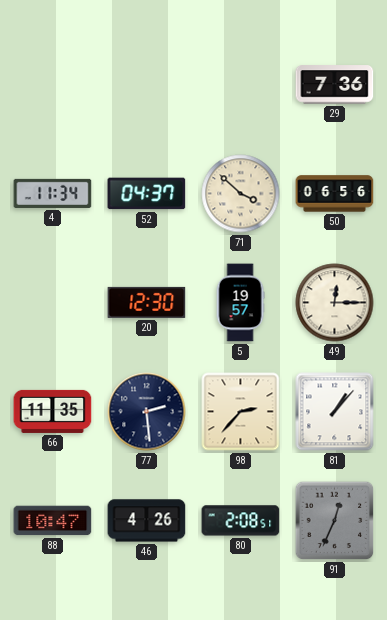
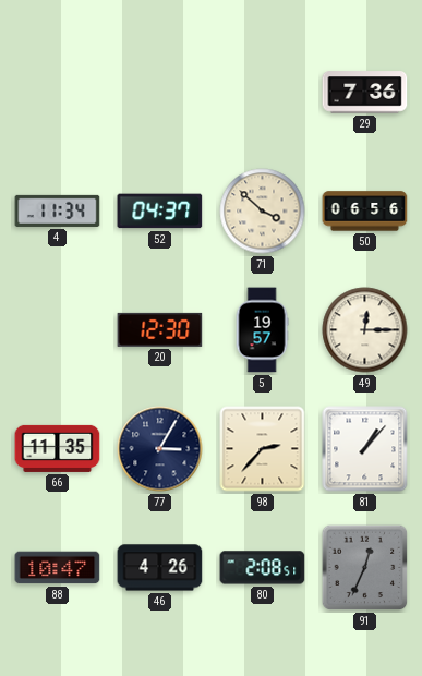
77: 2:29 -> 3:05 (160, 449)
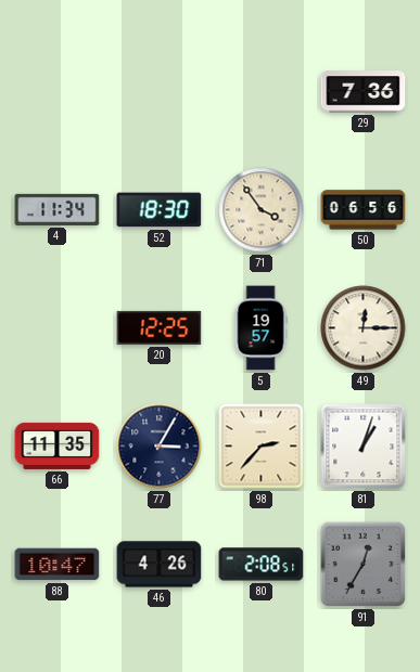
52: 04:37 -> 18:30 (160, 210)
71: 3:52 -> 3:54 (262, 210)
20: 12:30 -> 12:25 (160, 327)
81: 1:07 -> 1:03 (364, 447)
91: 12:34 -> 12:35 (364, 565)
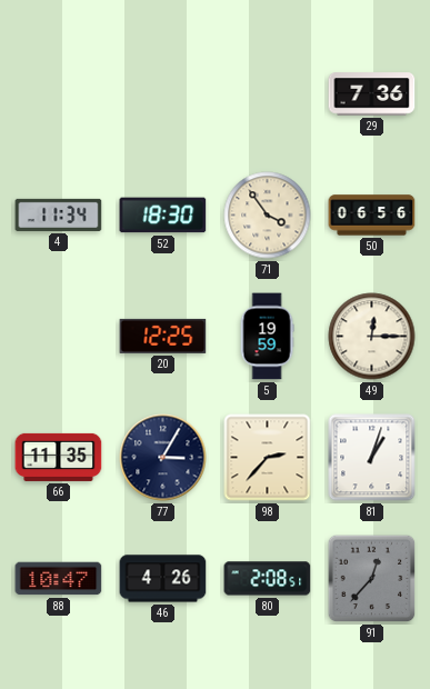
5: 19:57 -> 19:59 (267, 337)
91: 12:35 -> 12:37 (372, 579)
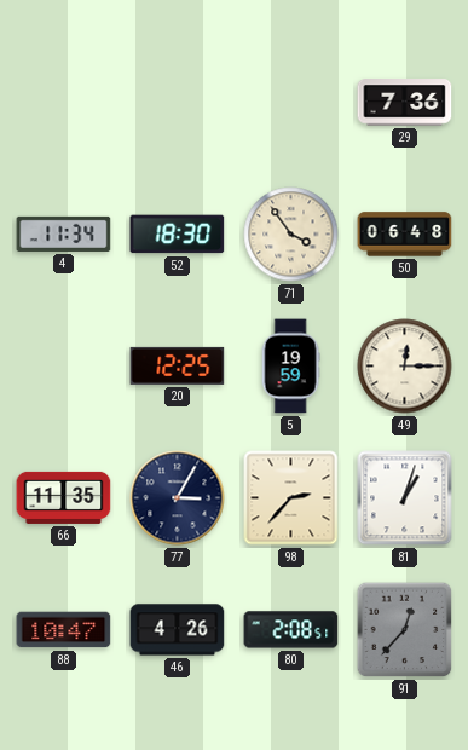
50: 06:56 -> 06:48 (405, 235)
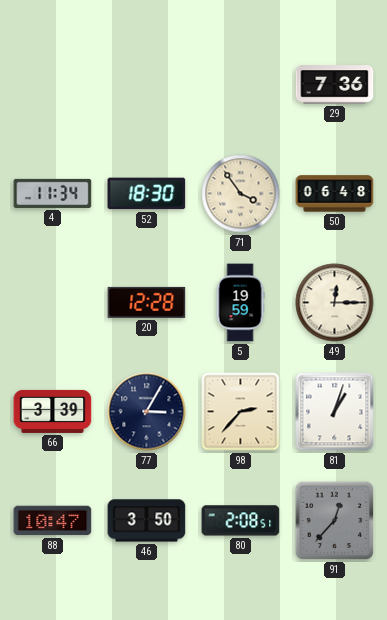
20: 12:25 -> 12:28 (147, 302)
66: 11:35 -> 3:39 (53, 411)
46: 4:26 -> 3:50 (147, 521)
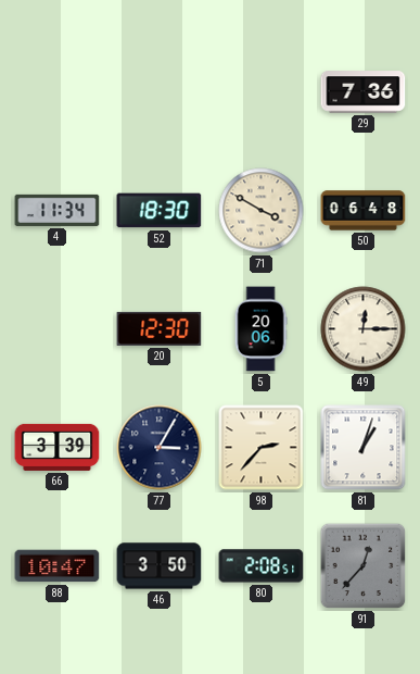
71: 3:54 -> 3:50 (262, 211)
20: 12:28 -> 12:30 (160, 328)
5: 19:59 -> 20:06 (260, 329)
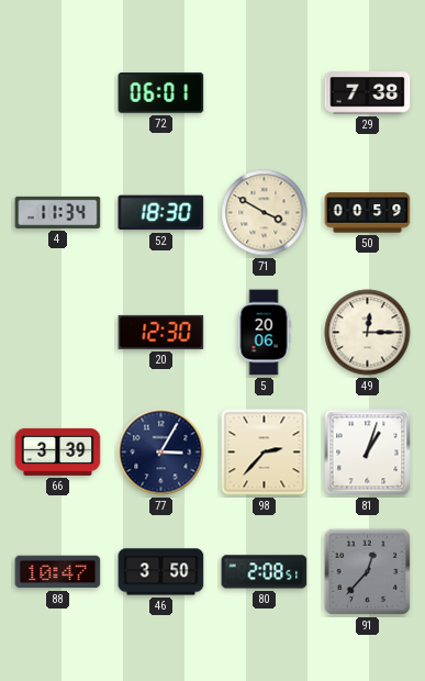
72: none -> 06:01 (161, 93)
29: 7:36 -> 7:38 (368, 93)
50: 06:48 -> 00:59 (368, 213)
